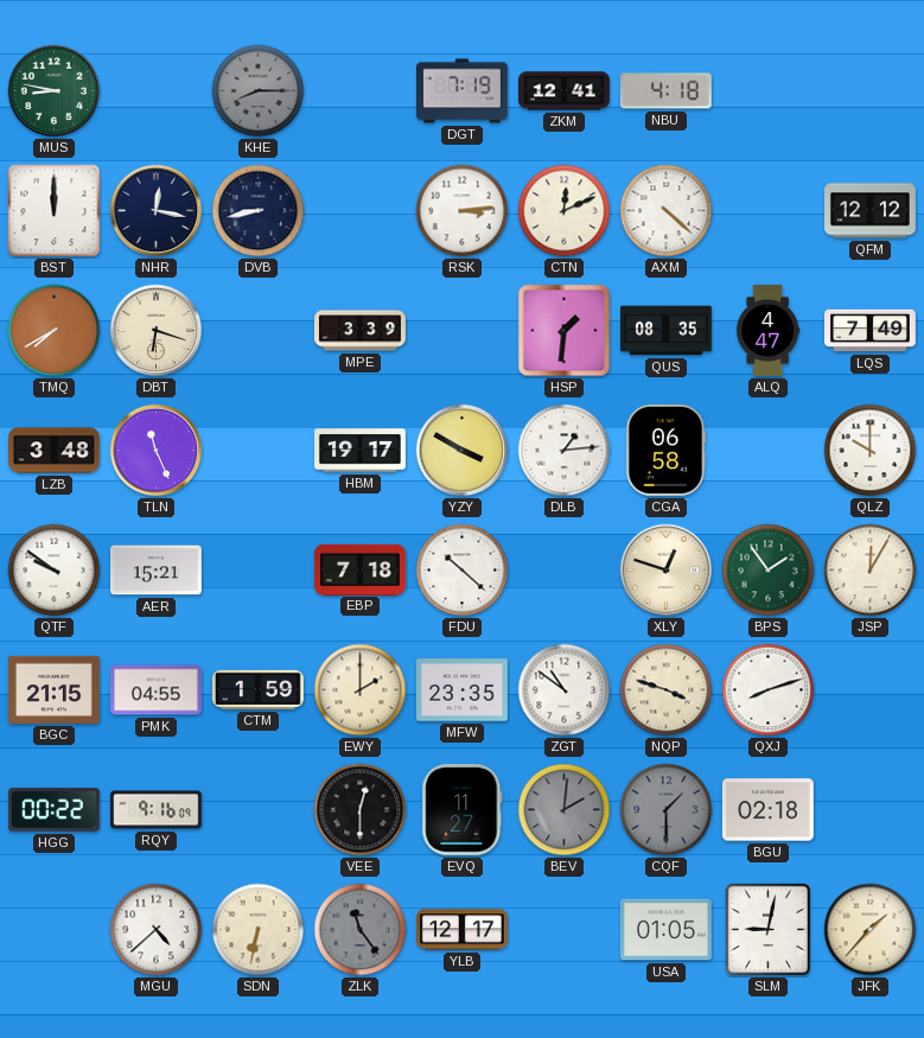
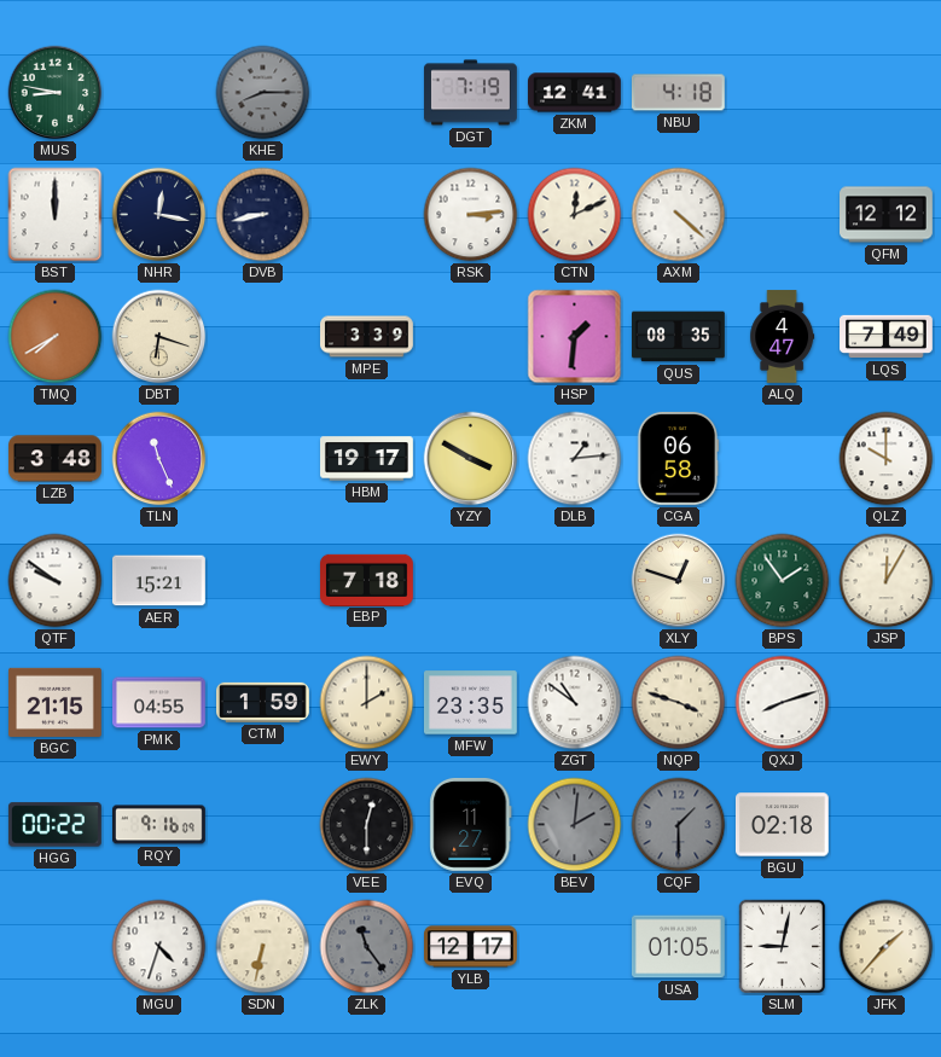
FDU: 10:22 -> none (463, 571)
MGU: 4:38 -> 4:33 (159, 947)
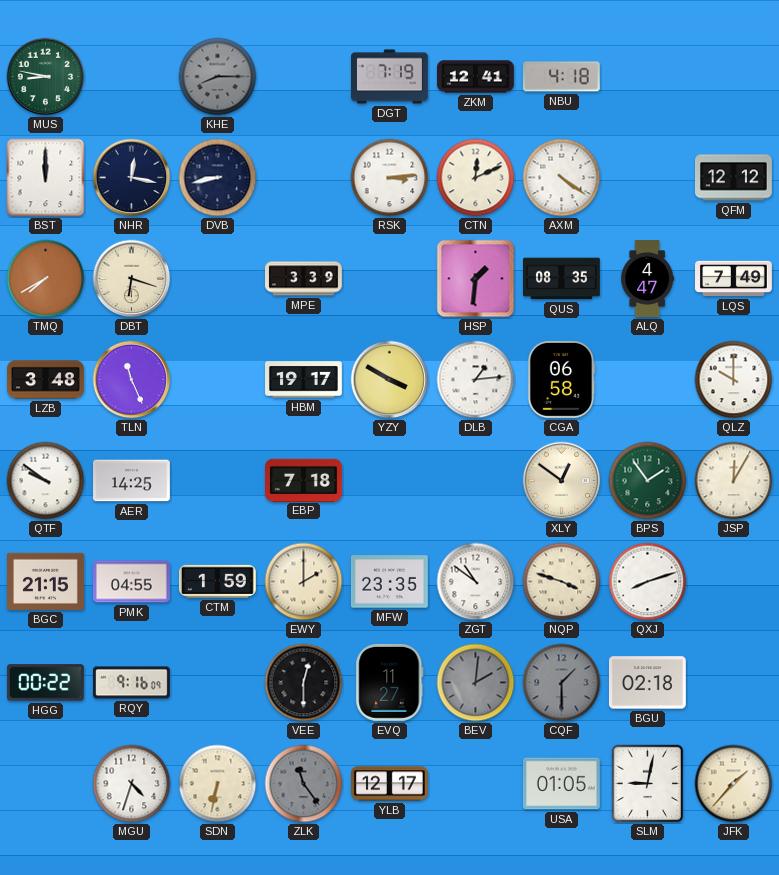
AXM: 4:22 -> 4:21 (562, 178)
AER: 15:21 -> 14:25 (132, 481)
XLY: 12:48 -> 12:51 (562, 481)
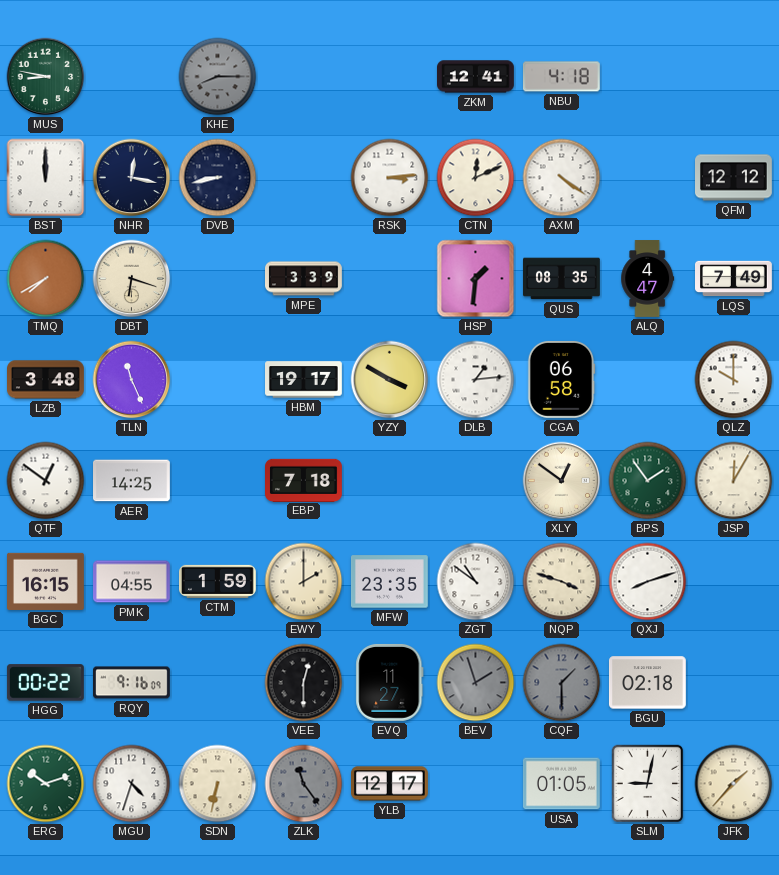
DGT: 7:19 -> none (390, 77)
QTF: 9:51 -> 12:51 (46, 481)
BGC: 21:15 -> 16:15 (46, 581)
BEV: 2:01 -> 1:57 (476, 683)
ERG: none -> 10:12 (46, 784)
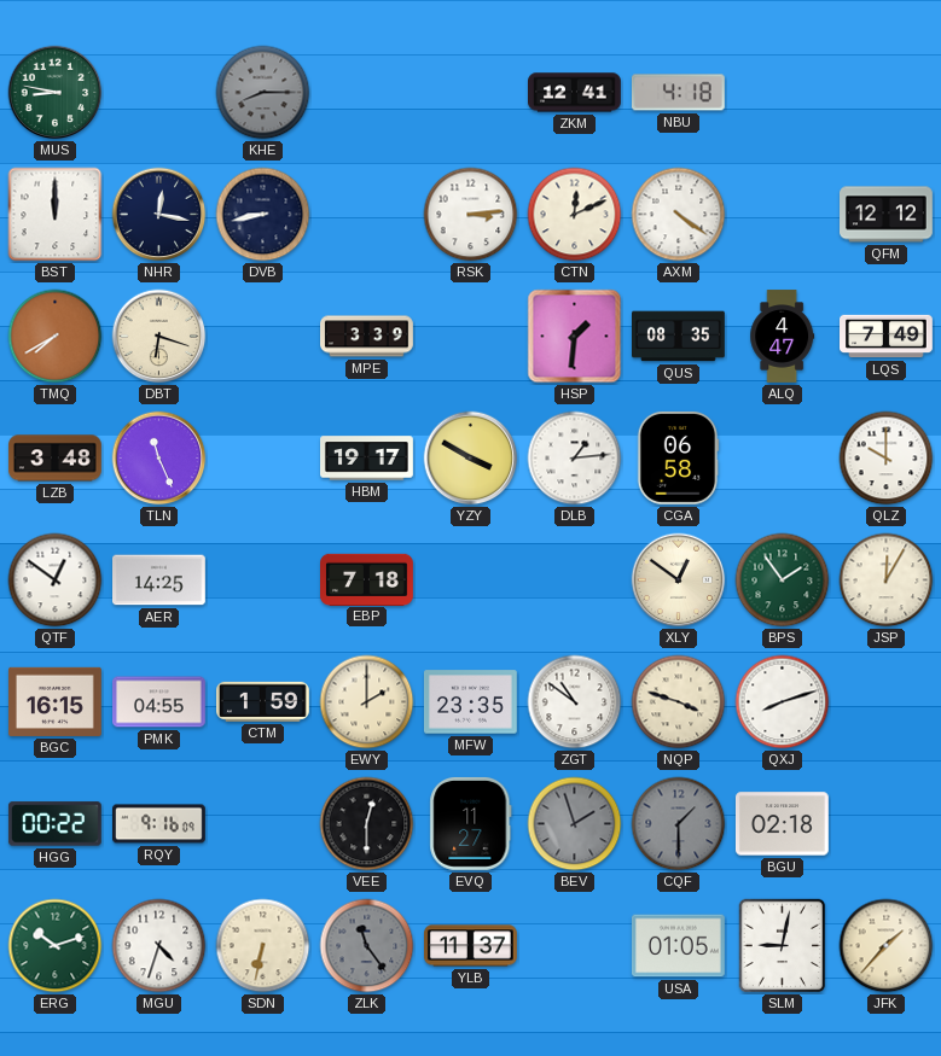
YLB: 12:17 -> 11:37 (471, 946)
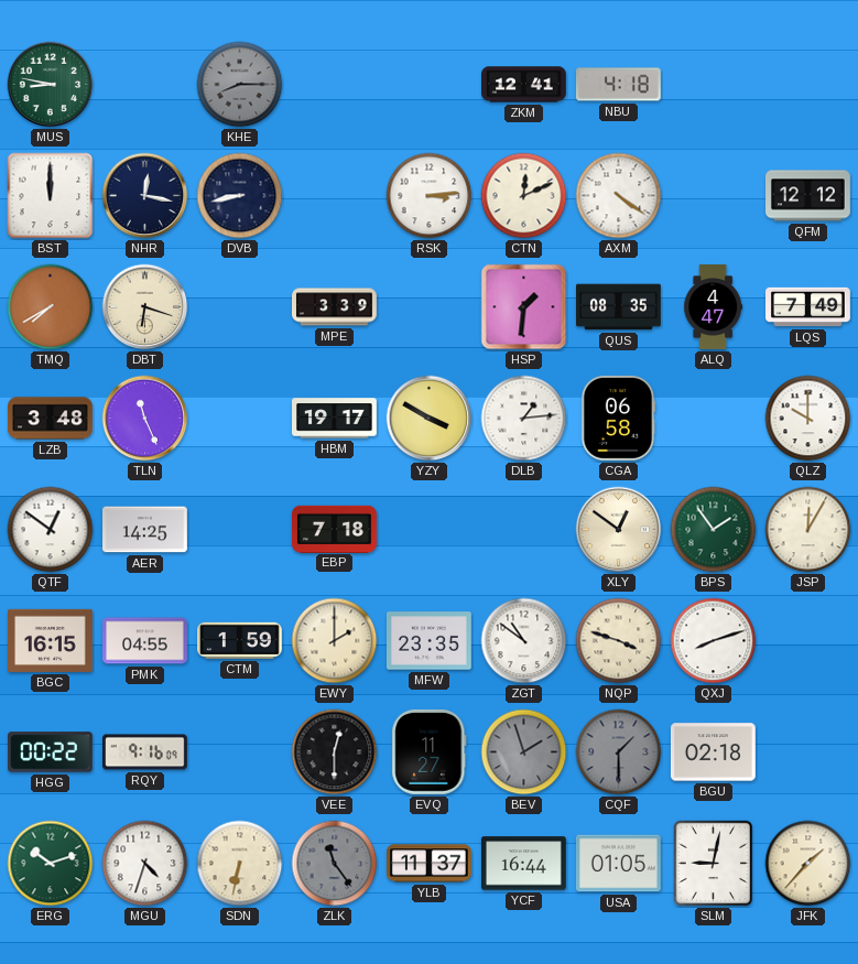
YCF: none -> 16:44 (524, 864)
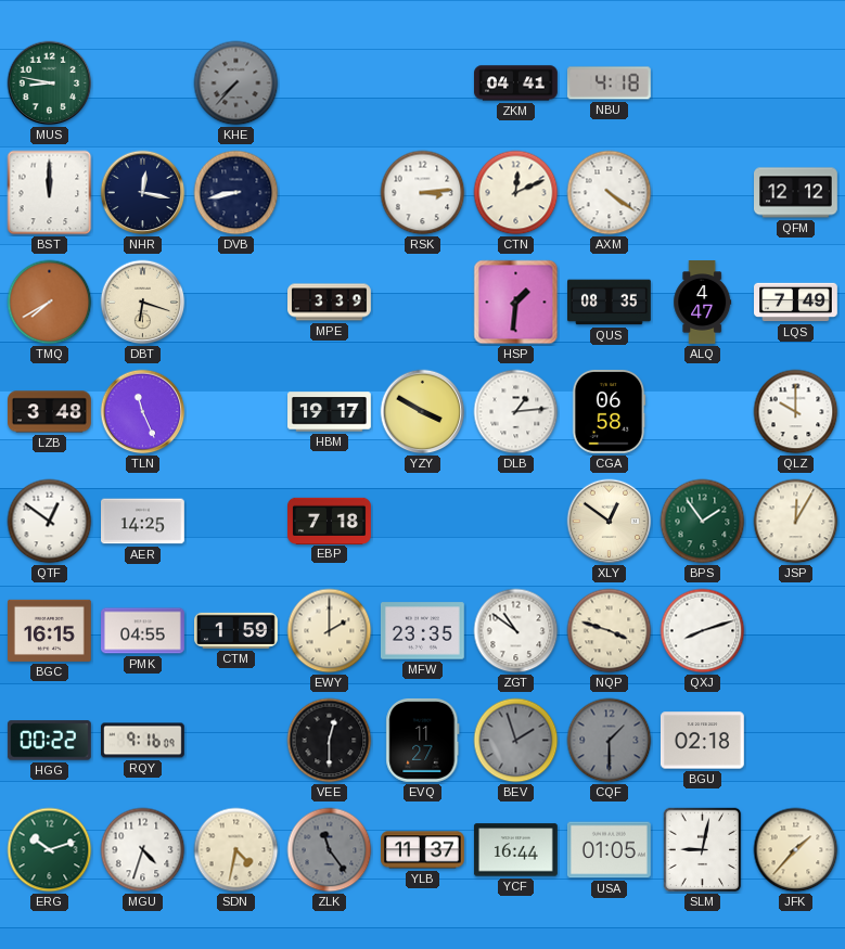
KHE: 8:15 -> 7:37 (236, 84)
ZKM: 12:41 -> 04:41 (516, 84)
SDN: 6:32 -> 4:32 (236, 850)
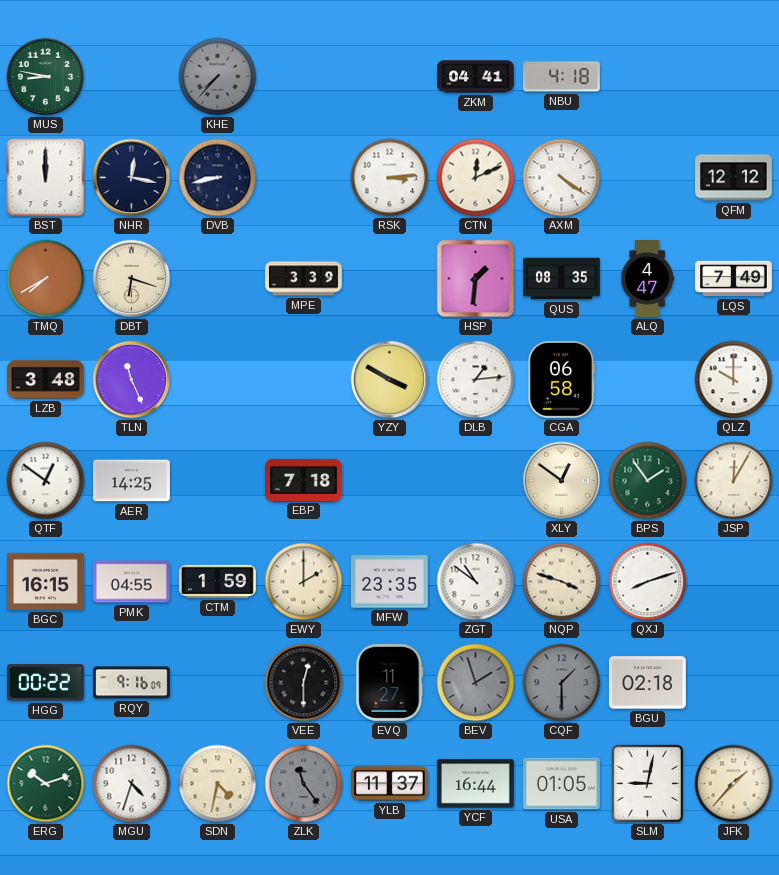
HBM: 19:17 -> none (330, 412)
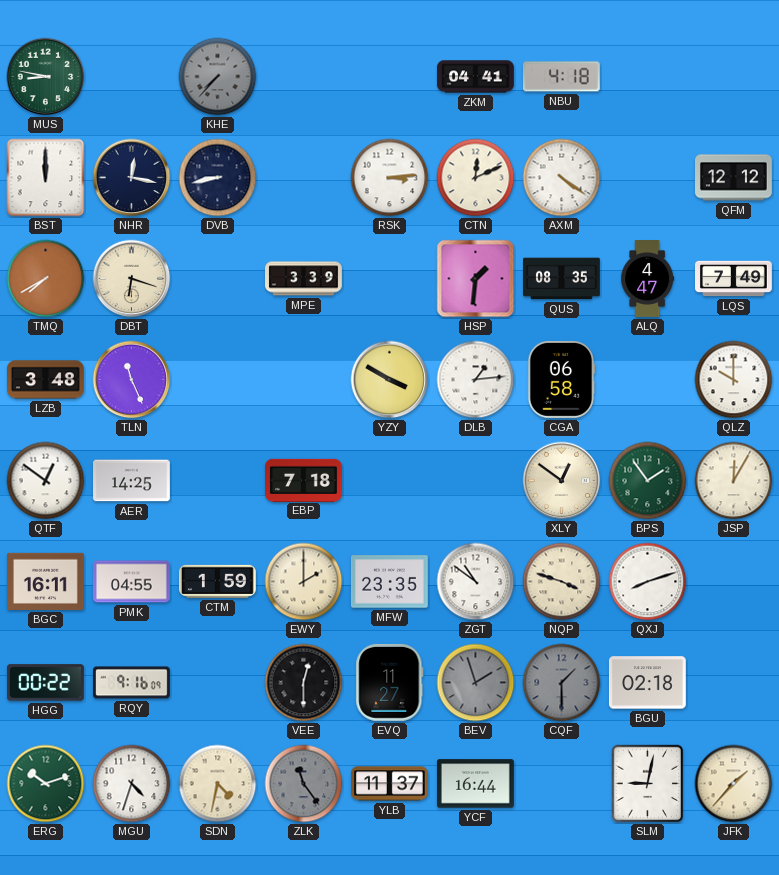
BGC: 16:15 -> 16:11 (46, 581)
USA: 01:05 -> none (561, 784)
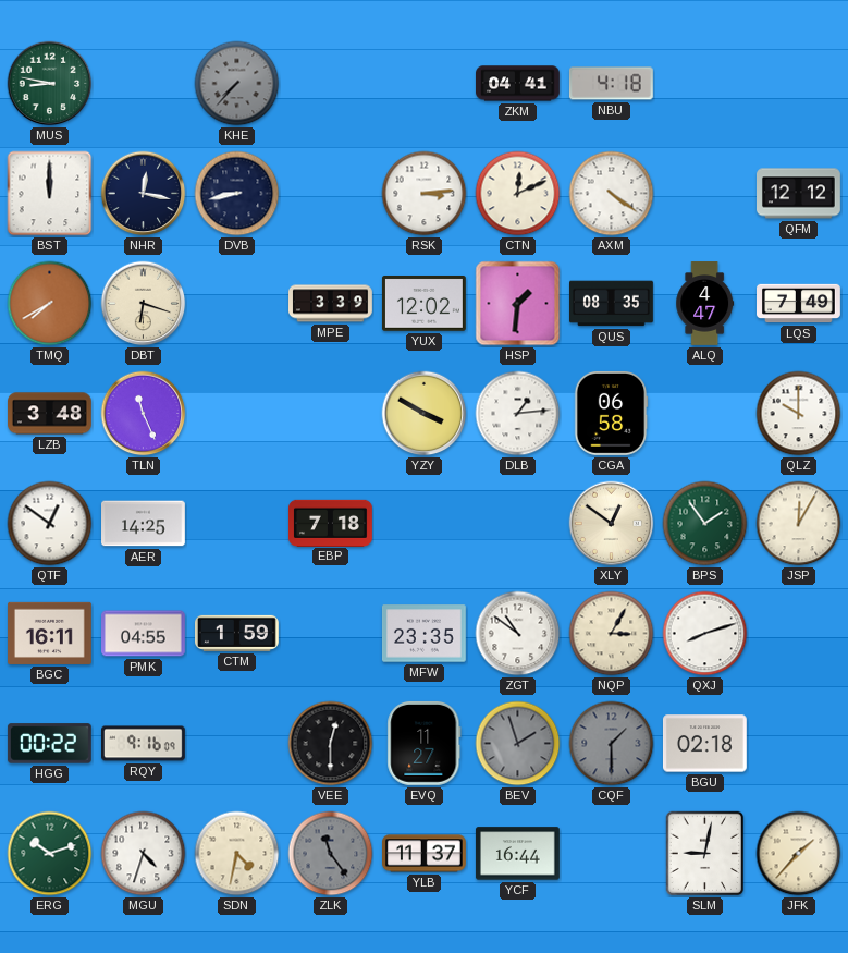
YUX: none -> 12:02 (423, 304)
EWY: 2:00 -> none (304, 582)
NQP: 3:48 -> 3:05 (612, 634)
